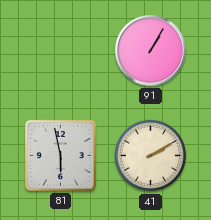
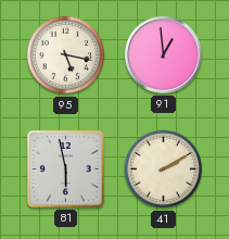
95: none -> 5:17 (66, 55)
91: 1:05 -> 12:59 (164, 55)
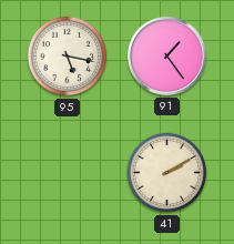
91: 12:59 -> 1:24 (167, 57)
81: 5:58 -> none (65, 168)
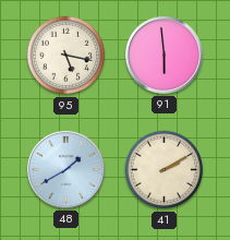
91: 1:24 -> 5:59 (165, 56)
48: none -> 1:40 (66, 170)
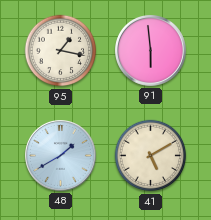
95: 5:17 -> 1:17 (61, 51)
41: 2:10 -> 5:10 (151, 156)
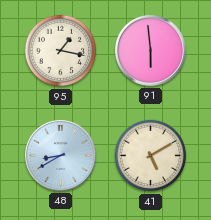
48: 1:40 -> 8:40 (61, 156)
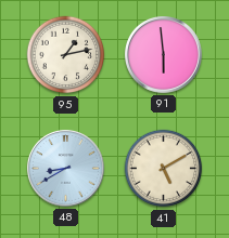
95: 1:17 -> 1:13 (66, 55)
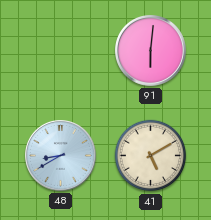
95: 1:13 -> none (66, 55)
91: 5:59 -> 6:01 (151, 51)
